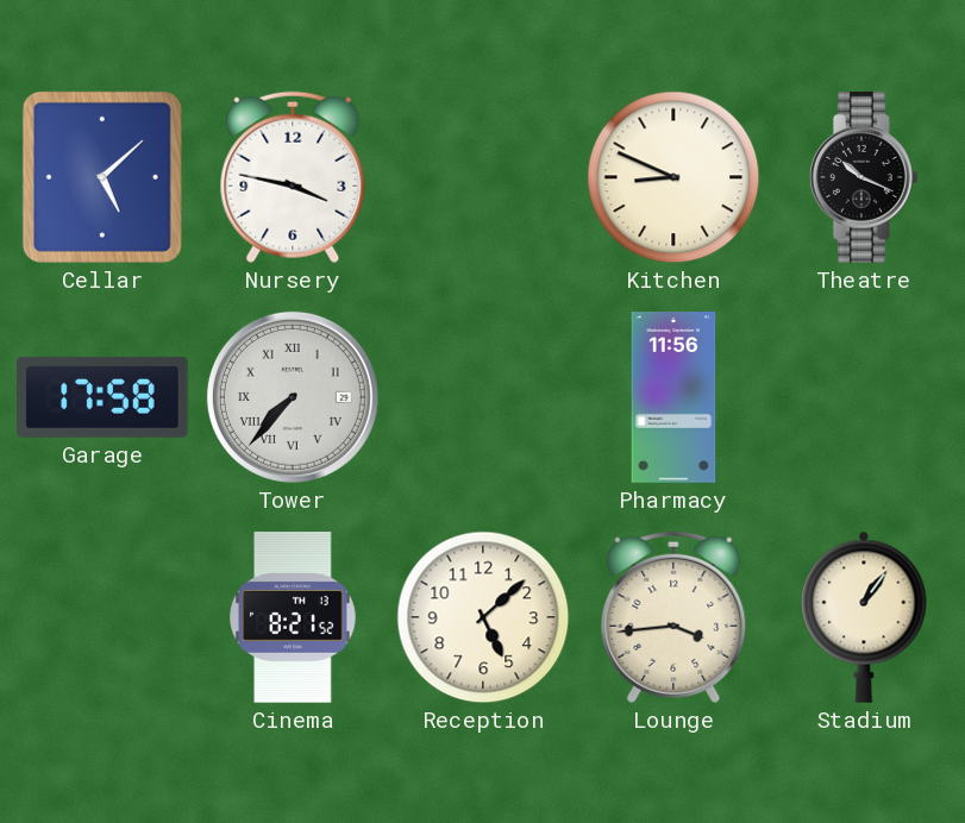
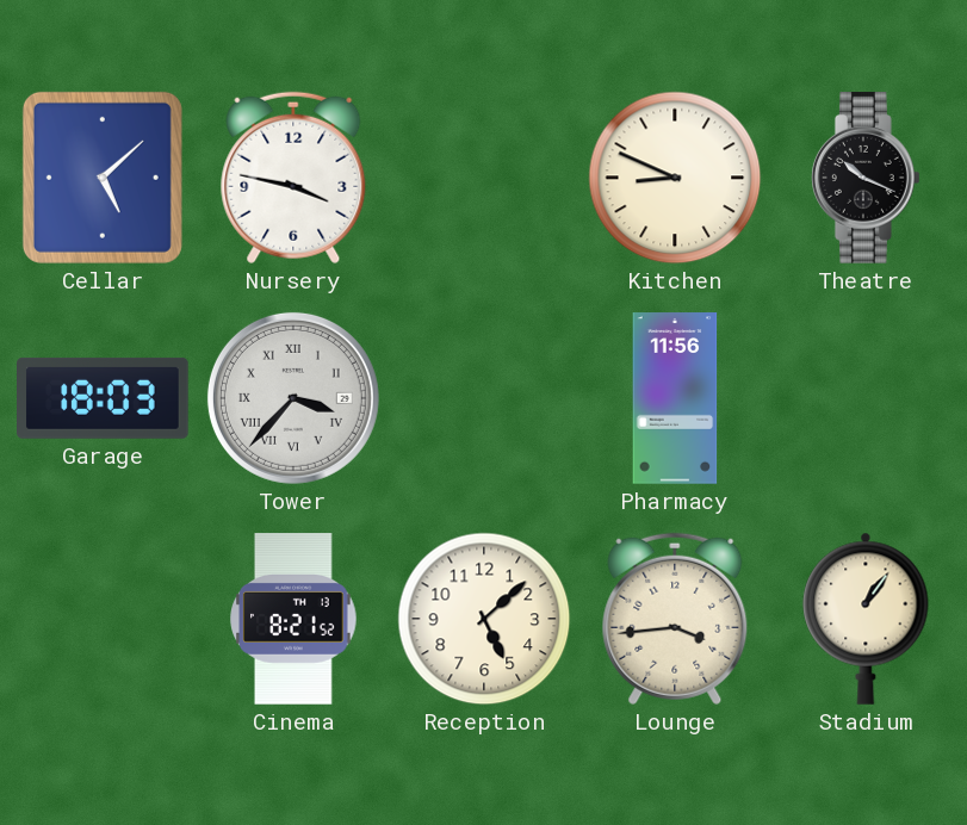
Garage: 17:58 -> 18:03 (104, 398)
Tower: 7:37 -> 3:37 (293, 398)
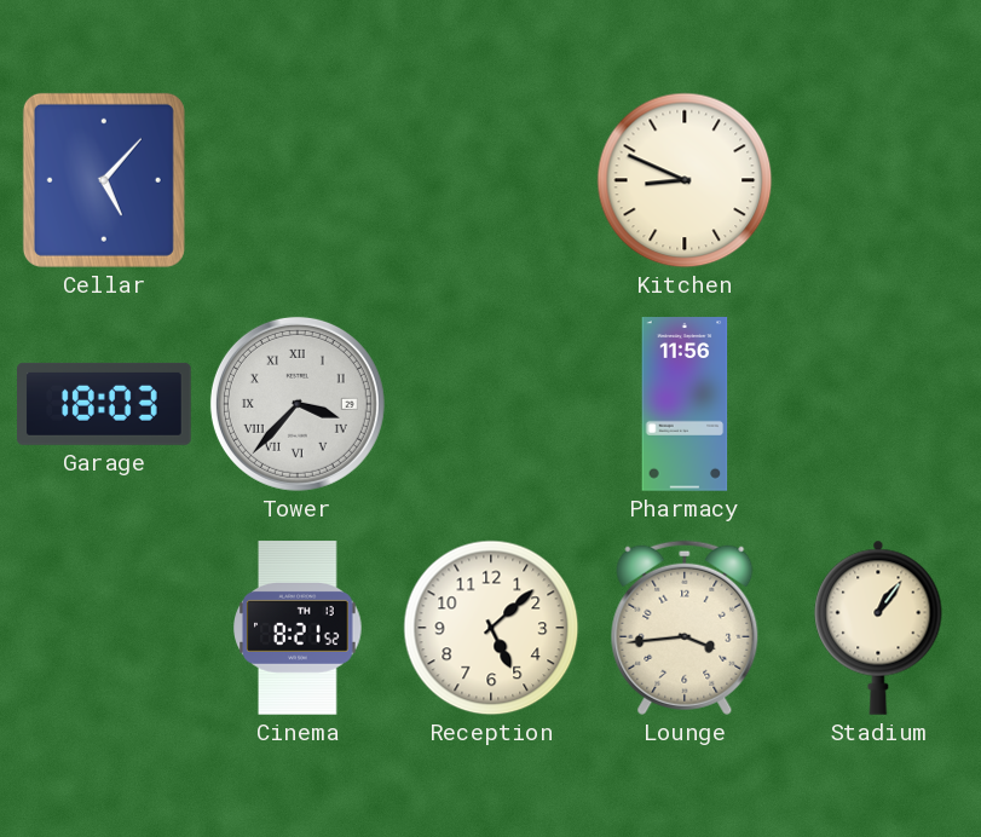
Cellar: 5:08 -> 5:07 (104, 180)
Nursery: 3:47 -> none (293, 178)
Theatre: 10:19 -> none (867, 178)
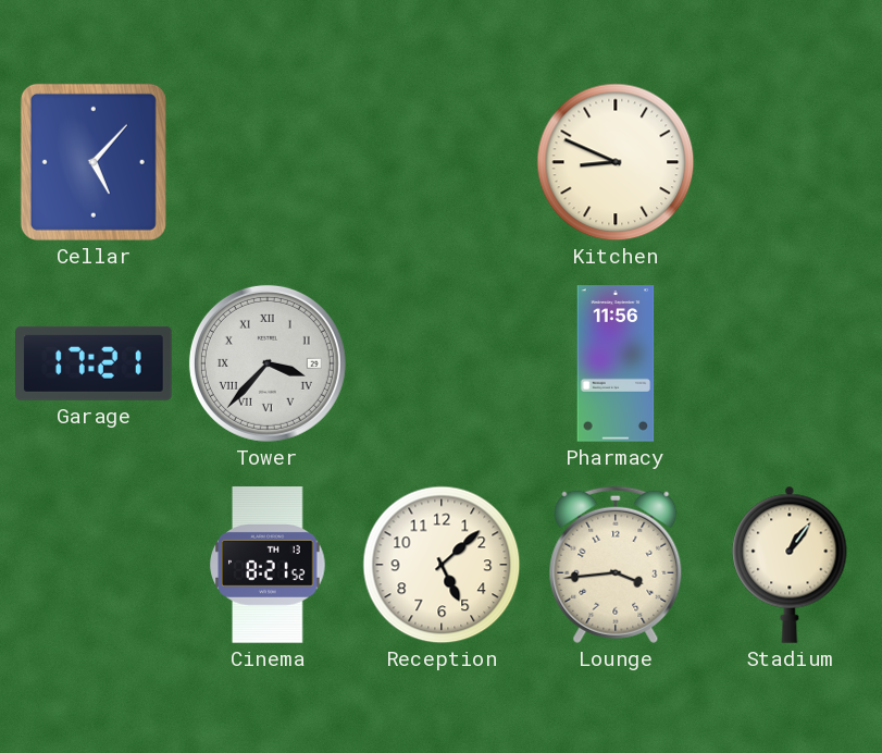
Garage: 18:03 -> 17:21 (95, 363)
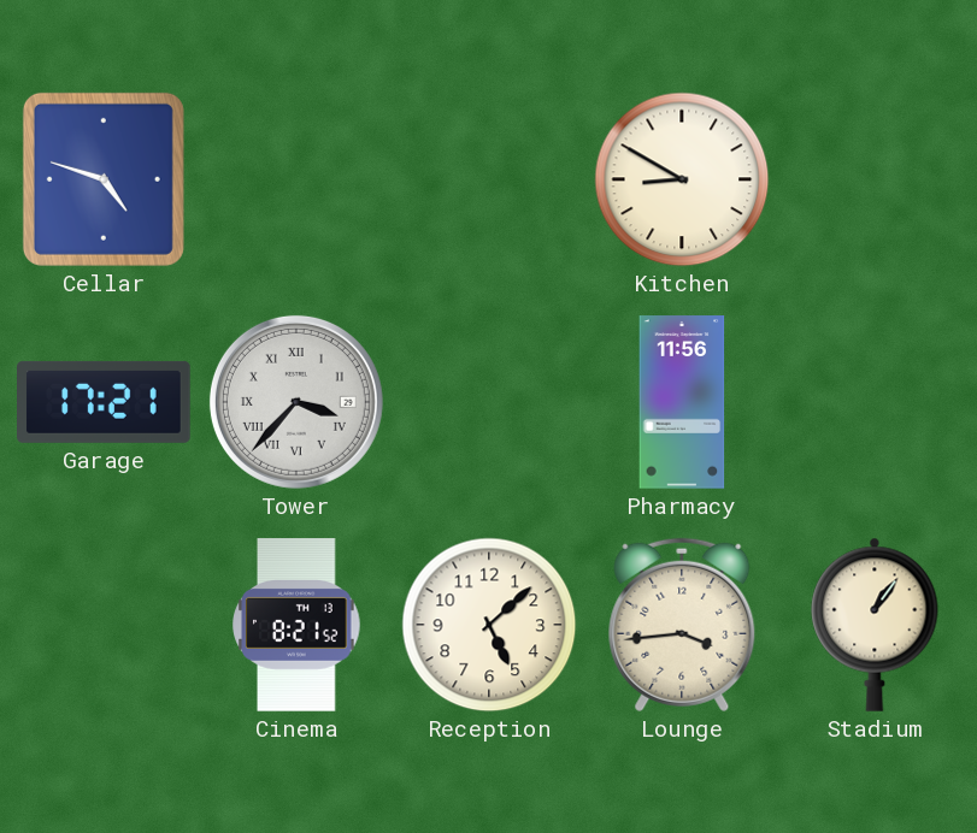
Cellar: 5:07 -> 4:48 (104, 179)
Kitchen: 8:49 -> 8:50 (682, 179)
